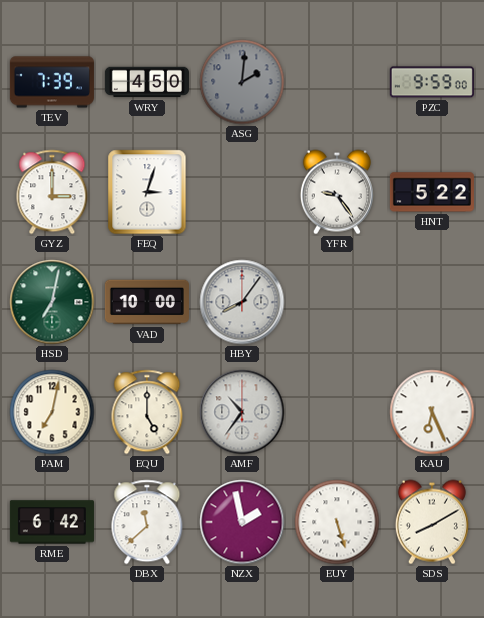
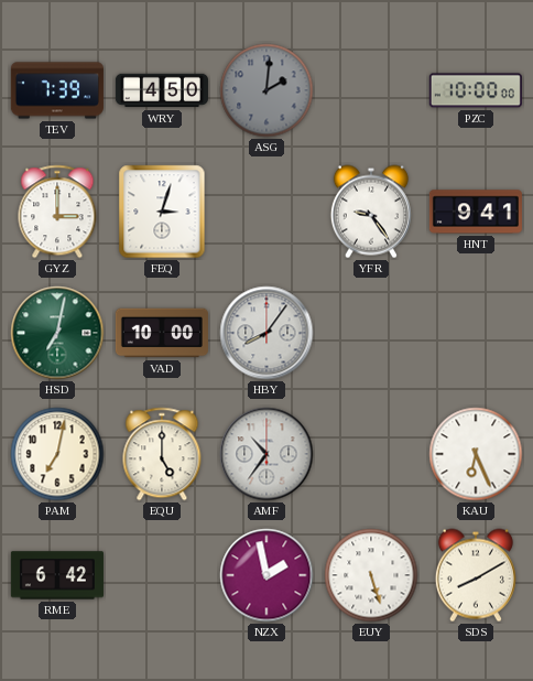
PZC: 9:59 -> 10:00 (476, 90)
HNT: 5:22 -> 9:41 (476, 212)
DBX: 11:38 -> none (147, 522)
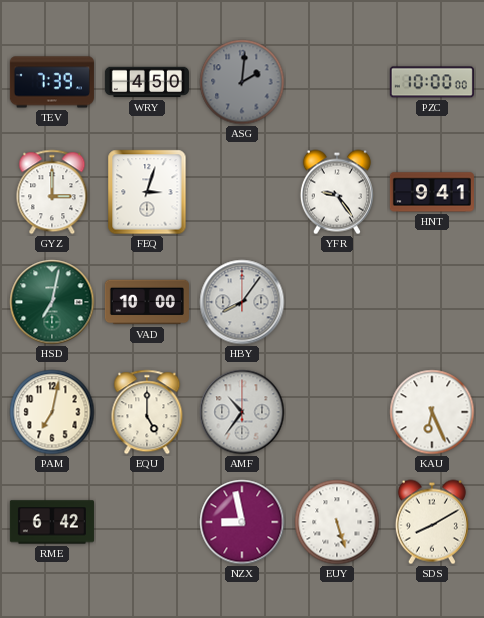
NZX: 1:58 -> 8:58 (242, 522)
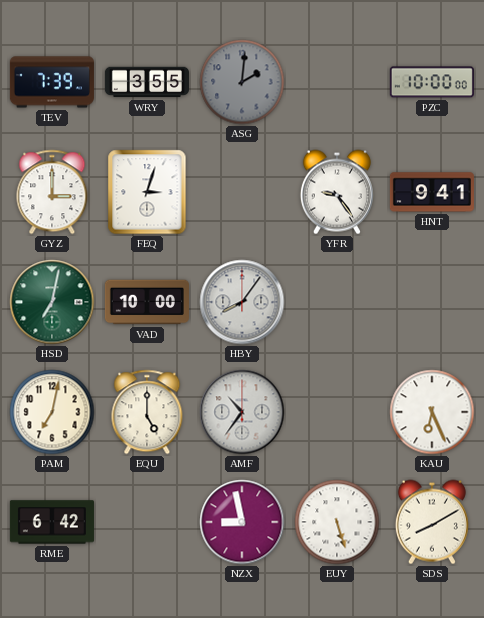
WRY: 4:50 -> 3:55 (147, 82)
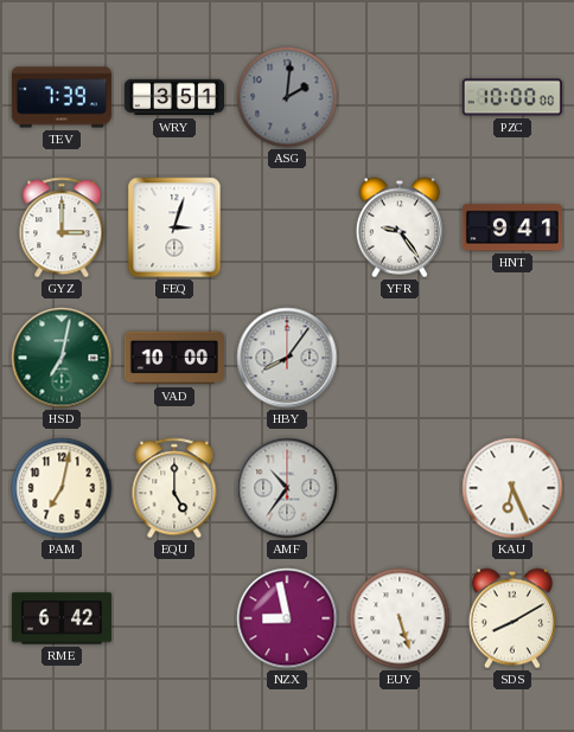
WRY: 3:55 -> 3:51 (174, 97)
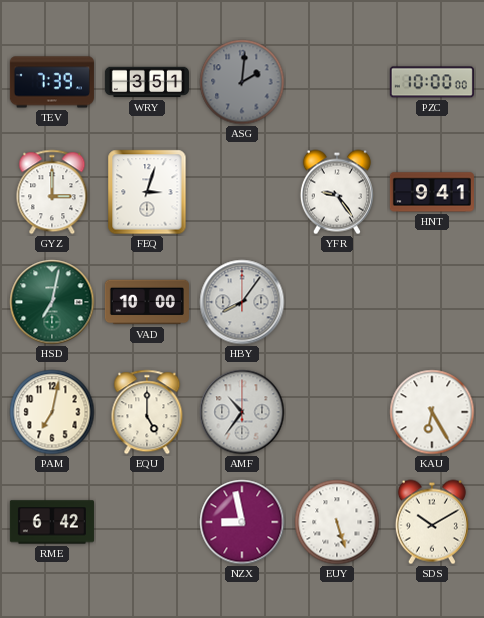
KAU: 6:26 -> 6:25 (432, 412)
SDS: 8:10 -> 10:10 (432, 522)
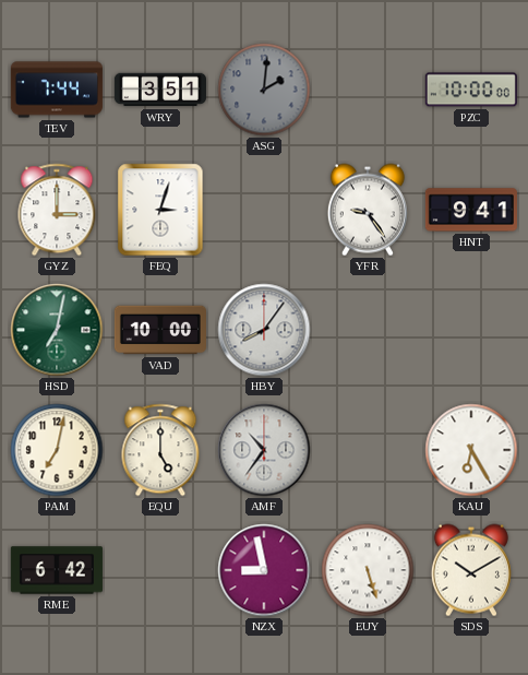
TEV: 7:39 -> 7:44 (57, 90)
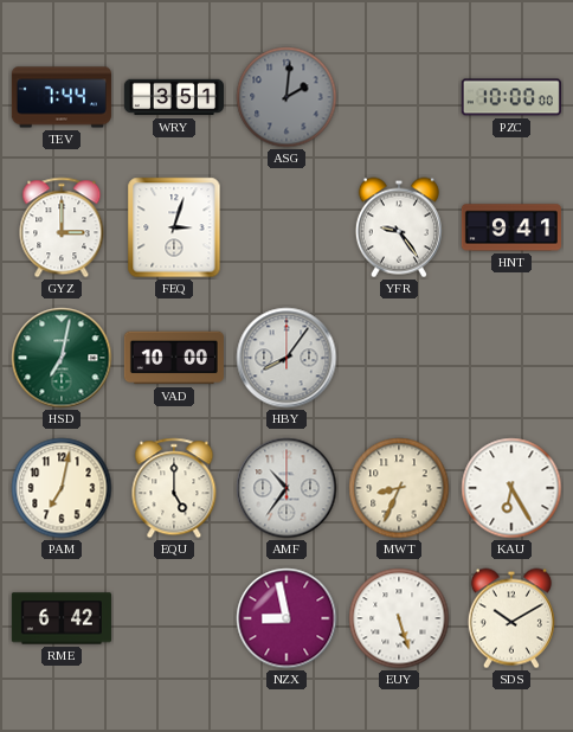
MWT: none -> 8:34 (399, 488)
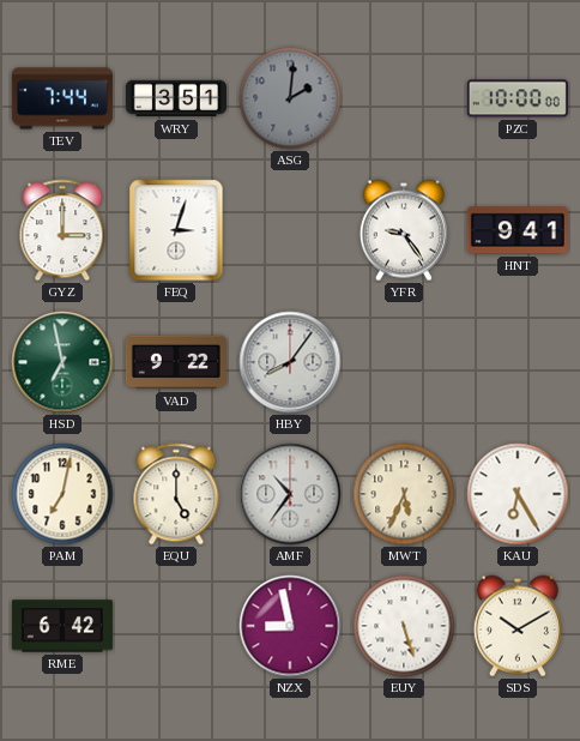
HSD: 7:02 -> 6:58 (62, 362)
VAD: 10:00 -> 9:22 (176, 362)
MWT: 8:34 -> 5:34 (404, 494)
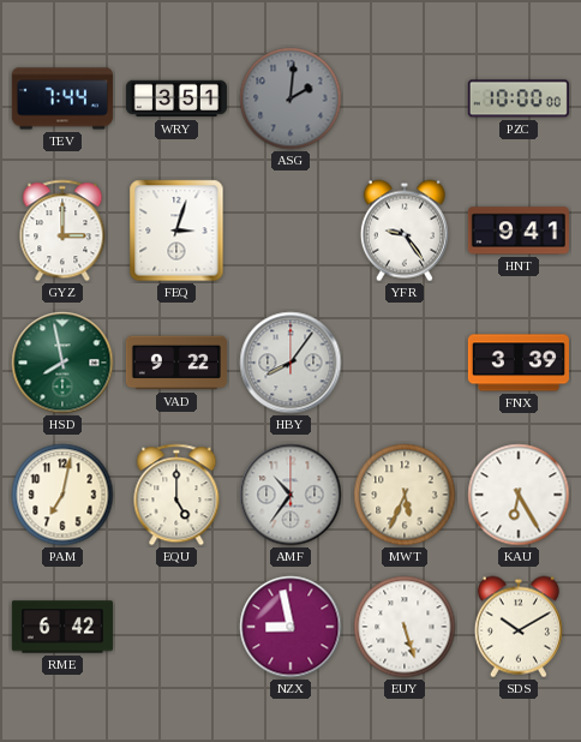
HSD: 6:58 -> 7:58 (62, 363)
FNX: none -> 3:39 (519, 363)
